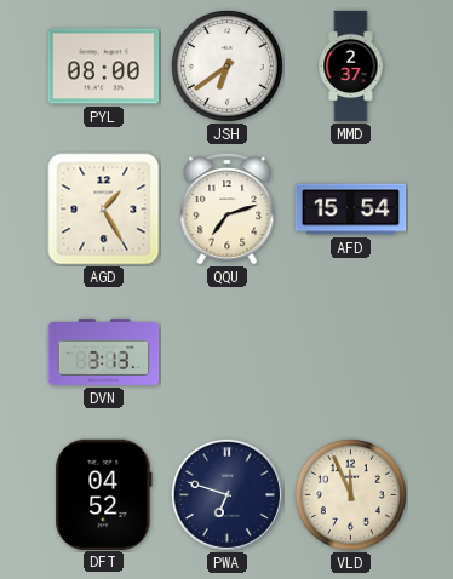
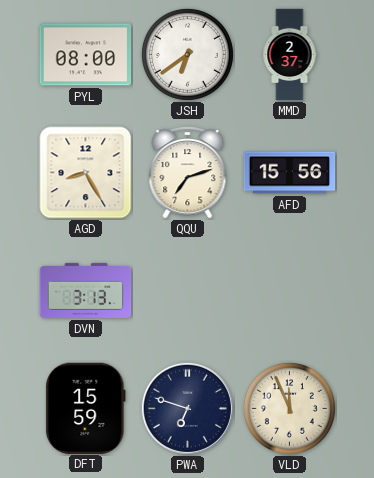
AGD: 1:25 -> 8:25 (86, 173)
AFD: 15:54 -> 15:56 (290, 173)
DFT: 04:52 -> 15:59 (86, 408)
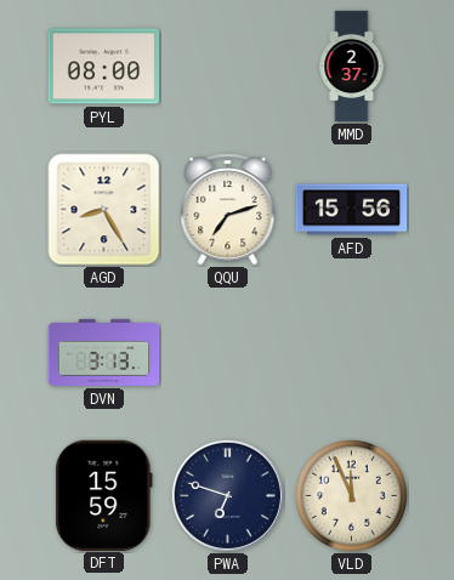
JSH: 6:39 -> none (187, 54)
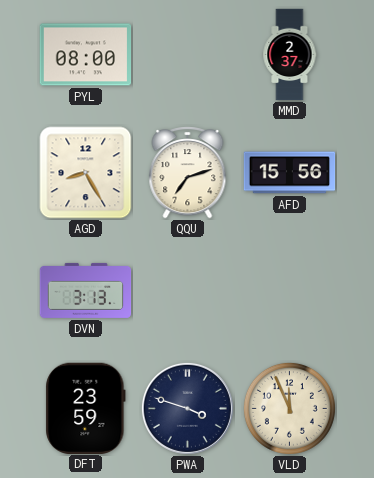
DFT: 15:59 -> 23:59 (86, 408)
PWA: 6:48 -> 3:48 (187, 408)
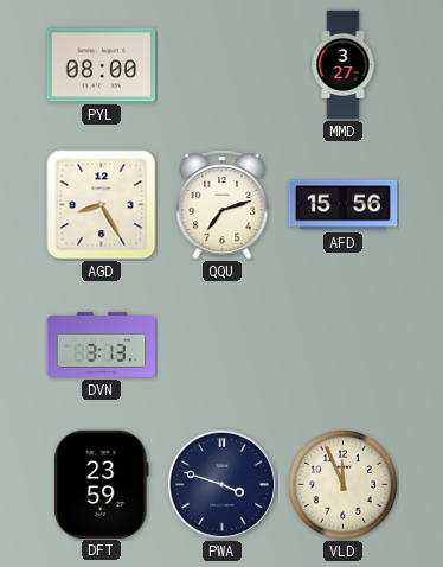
MMD: 2:37 -> 3:27 (344, 65)
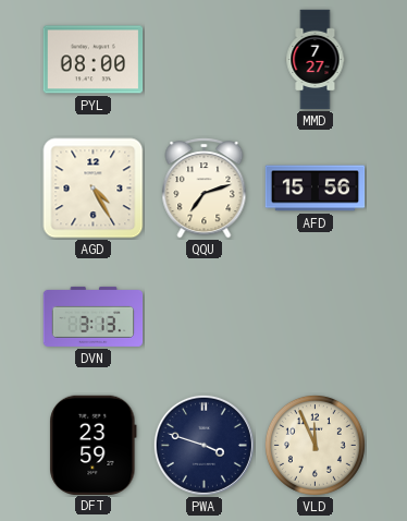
MMD: 3:27 -> 7:27 (316, 60)
AGD: 8:25 -> 4:25 (94, 189)
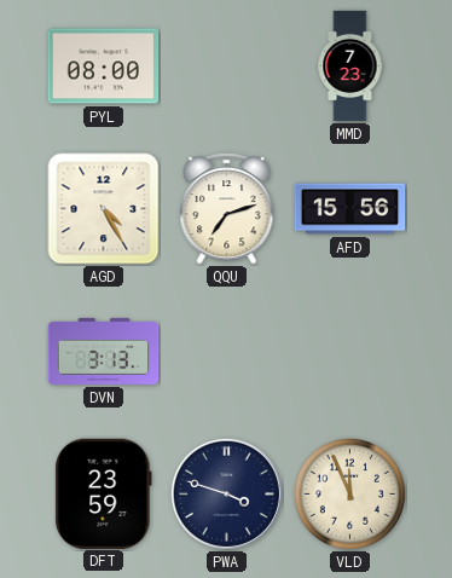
MMD: 7:27 -> 7:23 (350, 67)
